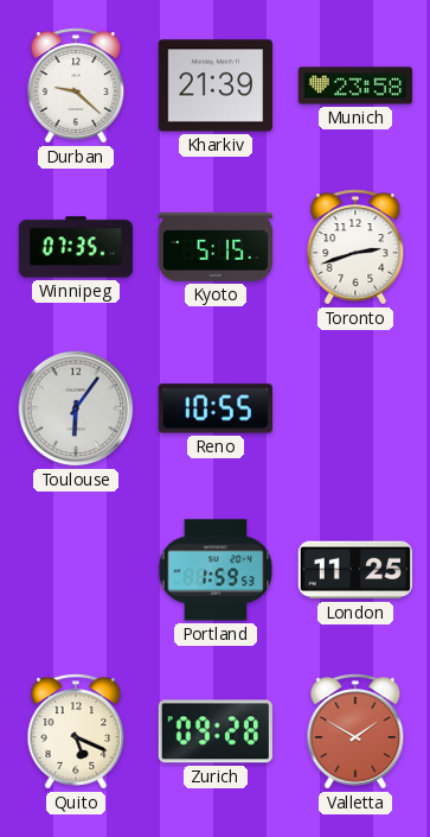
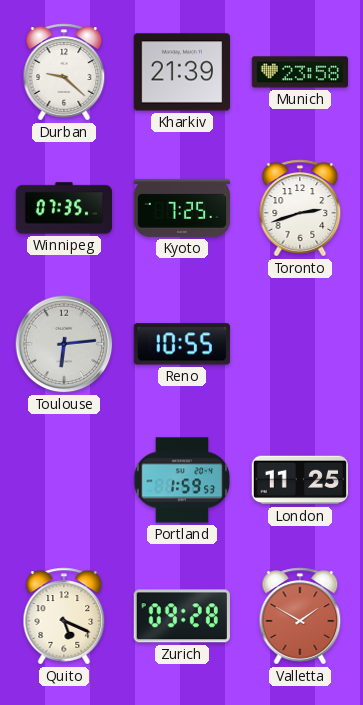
Kyoto: 5:15 -> 7:25 (182, 208)
Toulouse: 6:06 -> 6:14 (64, 344)
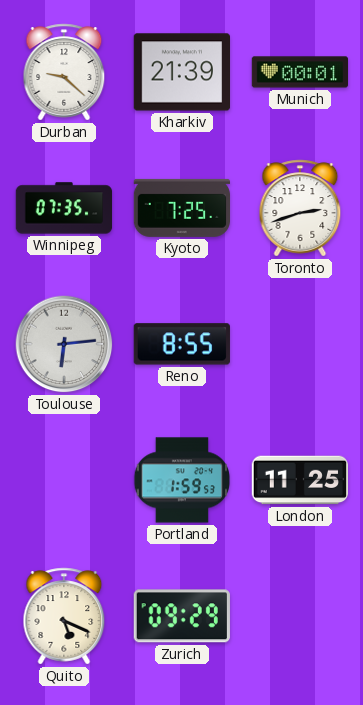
Munich: 23:58 -> 00:01 (300, 72)
Reno: 10:55 -> 8:55 (182, 344)
Zurich: 09:28 -> 09:29 (182, 616)
Valletta: 1:50 -> none (300, 616)
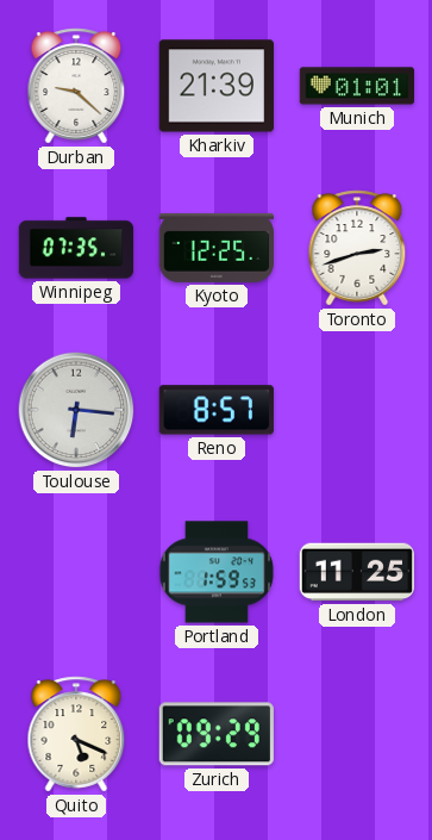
Munich: 00:01 -> 01:01 (357, 86)
Kyoto: 7:25 -> 12:25 (217, 248)
Toulouse: 6:14 -> 6:16 (76, 410)
Reno: 8:55 -> 8:57 (217, 410)
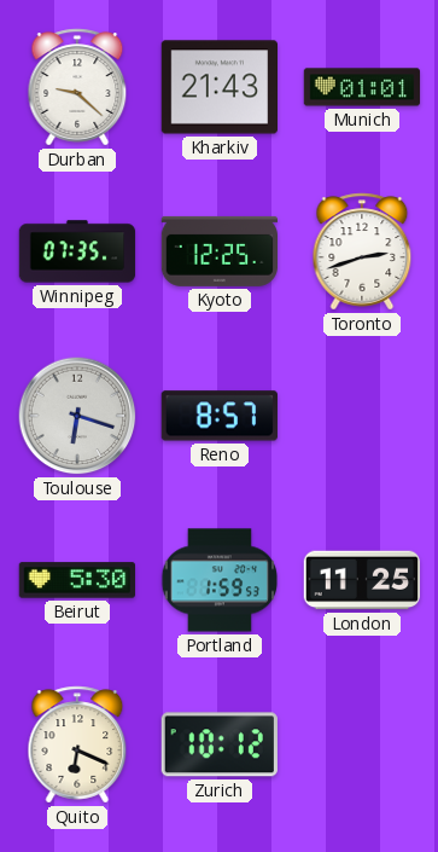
Kharkiv: 21:39 -> 21:43 (218, 87)
Toulouse: 6:16 -> 6:18 (77, 416)
Beirut: none -> 5:30 (76, 580)
Quito: 5:19 -> 6:19 (77, 744)
Zurich: 09:29 -> 10:12 (220, 744)
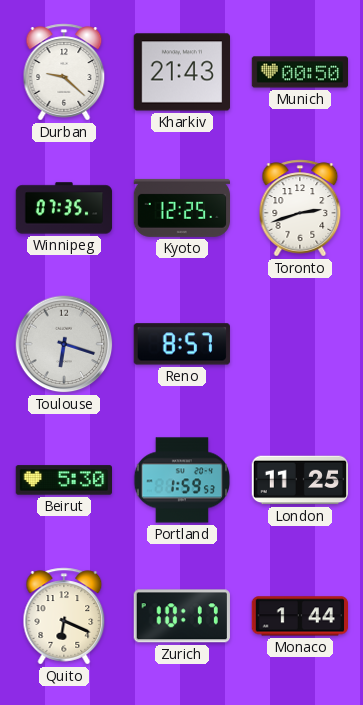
Munich: 01:01 -> 00:50 (300, 72)
Zurich: 10:12 -> 10:17 (182, 616)
Monaco: none -> 1:44 (299, 616)
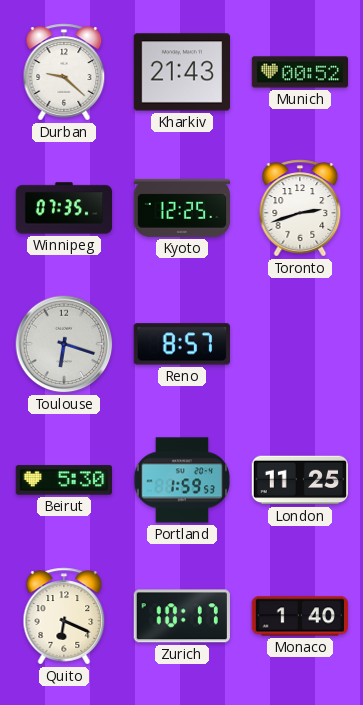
Munich: 00:50 -> 00:52 (300, 72)
Monaco: 1:44 -> 1:40 (299, 616)
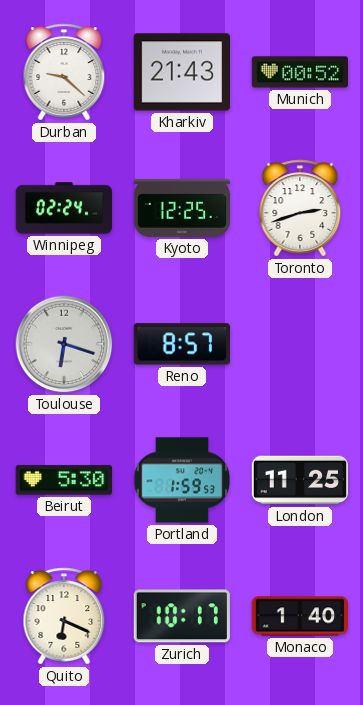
Winnipeg: 07:35 -> 02:24 (64, 208)
